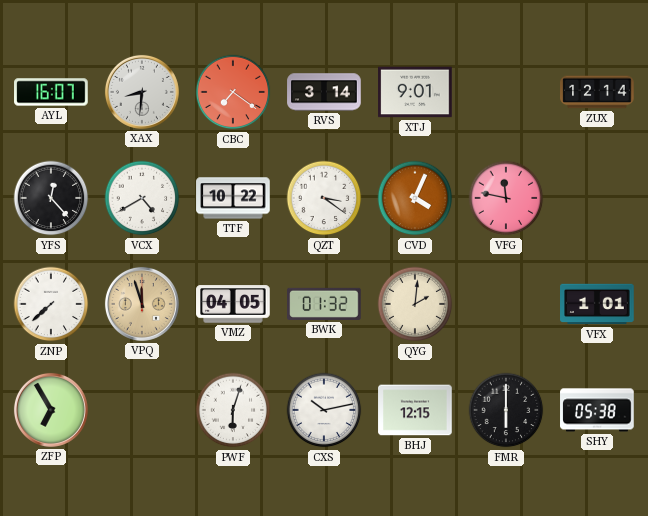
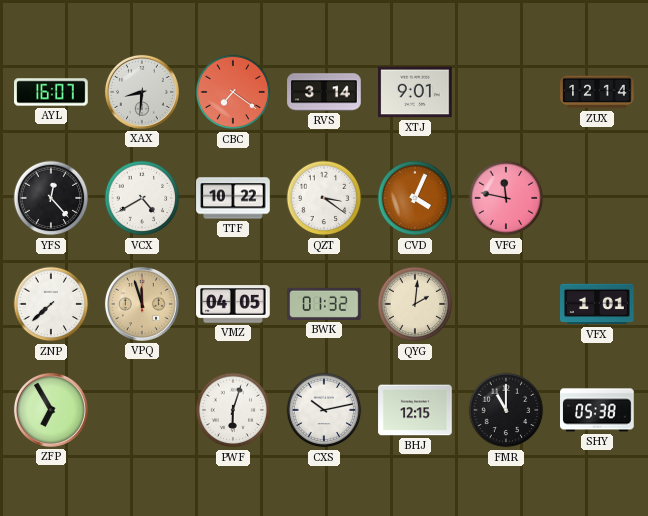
FMR: 6:00 -> 11:00 (506, 410)
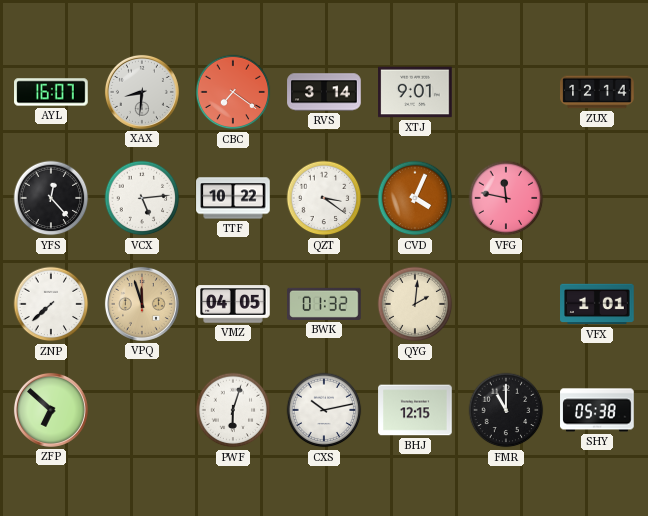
VCX: 4:40 -> 5:14 (142, 198)
ZFP: 6:55 -> 6:52 (51, 410)
